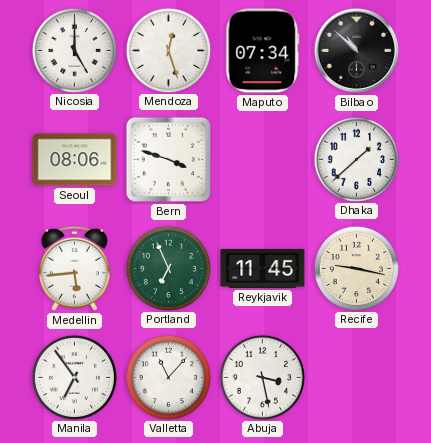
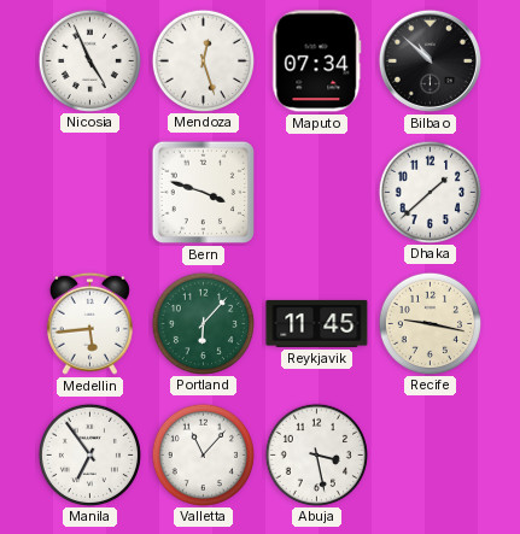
Nicosia: 5:00 -> 4:56 (89, 60)
Seoul: 08:06 -> none (75, 160)
Portland: 6:56 -> 6:07 (203, 323)
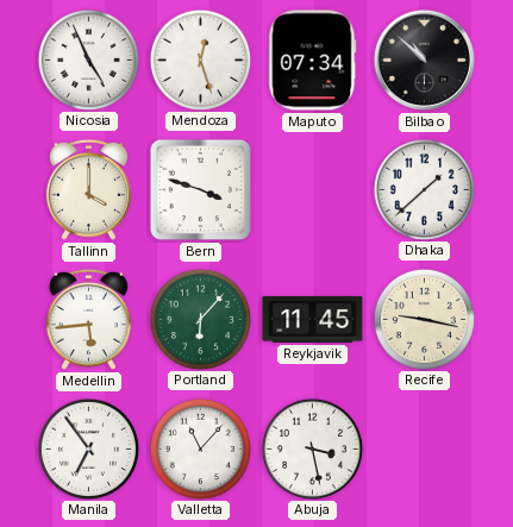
Tallinn: none -> 4:00 (88, 189)
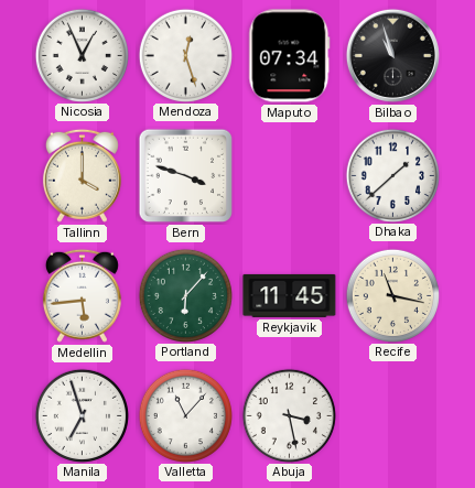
Nicosia: 4:56 -> 12:56 (82, 55)
Bilbao: 10:52 -> 10:57 (392, 55)
Recife: 9:17 -> 11:17 (392, 295)
Manila: 6:54 -> 6:57 (82, 415)
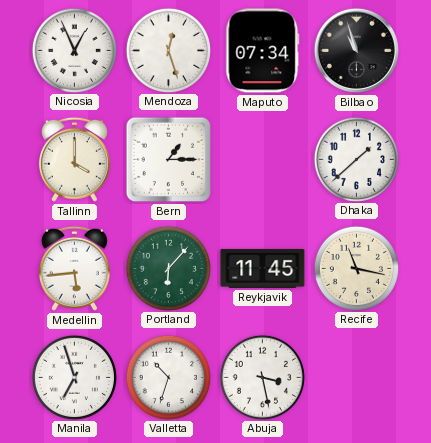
Bern: 3:48 -> 1:15 (169, 160)
Valletta: 11:07 -> 10:33 (168, 377)
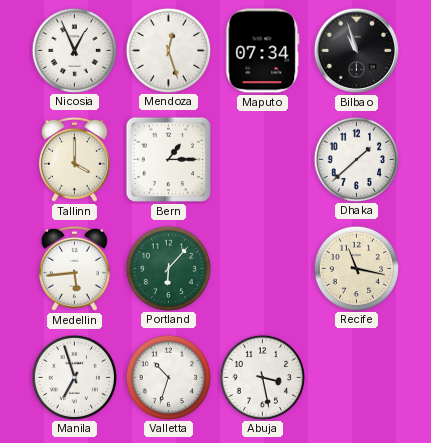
Reykjavik: 11:45 -> none (263, 268)
